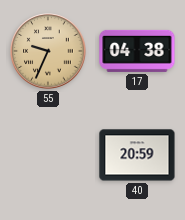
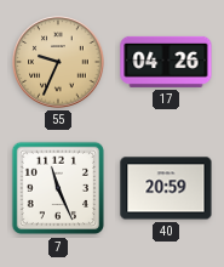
17: 04:38 -> 04:26 (166, 62)
7: none -> 11:26 (58, 188)
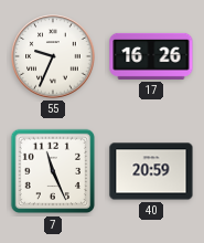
55 dial: champagne -> white (53, 56)
17: 04:26 -> 16:26 (151, 56)
